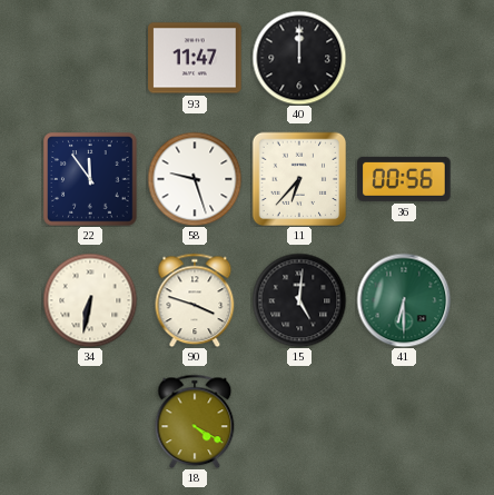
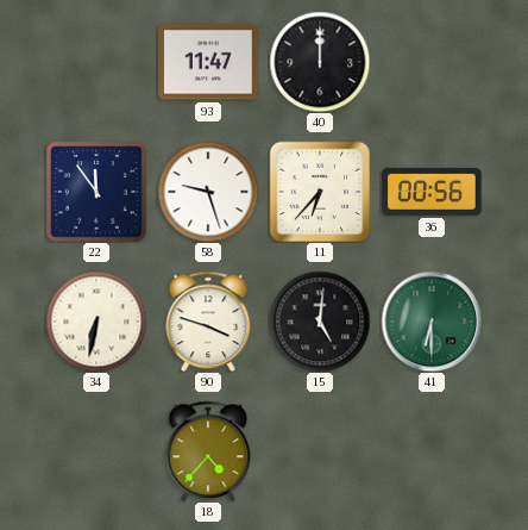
18: 4:20 -> 4:37 (208, 451)
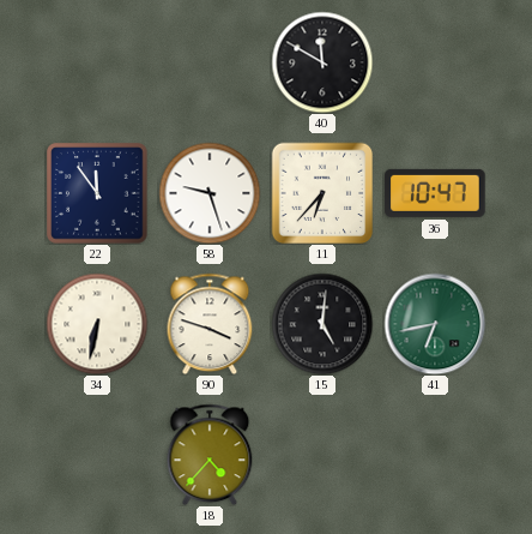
93: 11:47 -> none (208, 62)
40: 12:00 -> 11:50 (322, 62)
36: 00:56 -> 10:47 (435, 193)
41: 6:30 -> 6:43 (435, 324)
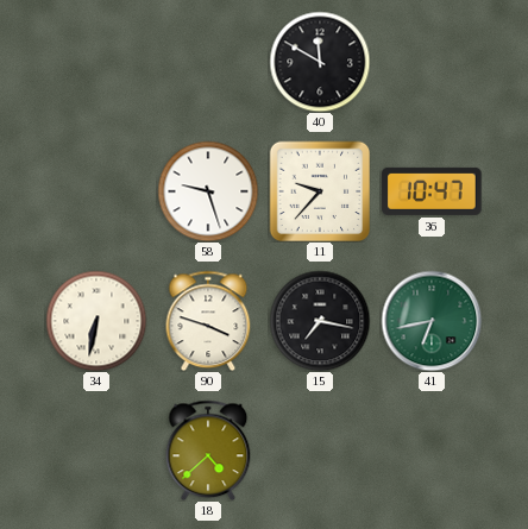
22: 11:54 -> none (97, 193)
11: 6:37 -> 9:37 (320, 191)
15: 5:01 -> 7:17 (320, 321)
18: 4:37 -> 4:38 (208, 451)
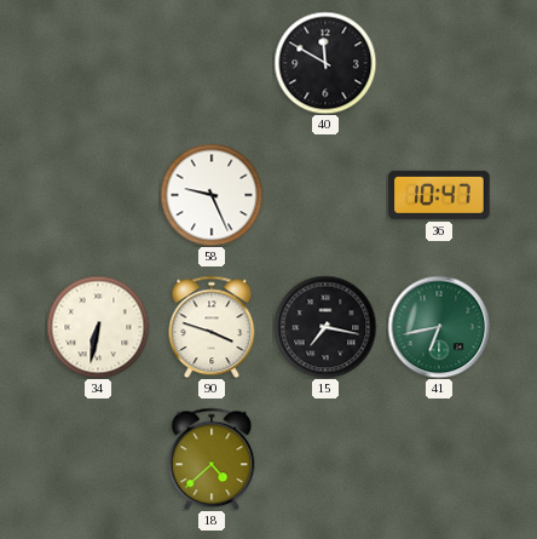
58: 9:27 -> 9:26 (212, 195)
11: 9:37 -> none (320, 191)
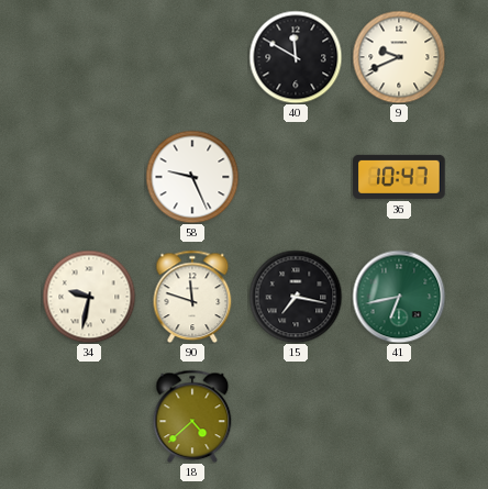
9: none -> 9:41 (399, 57)
34: 6:32 -> 9:32 (89, 297)
90: 3:48 -> 11:48 (192, 297)
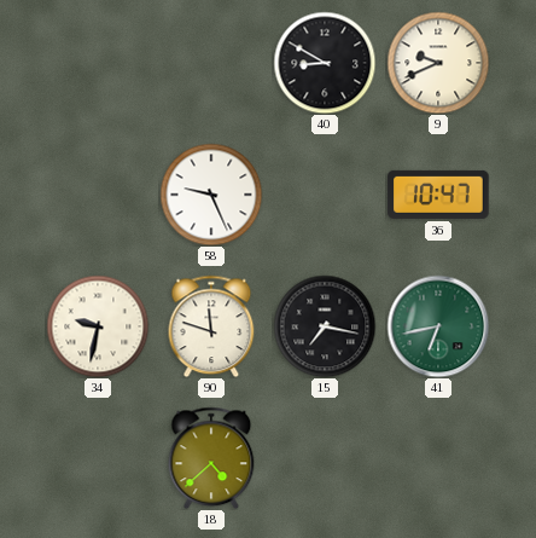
40: 11:50 -> 8:50 (325, 63)
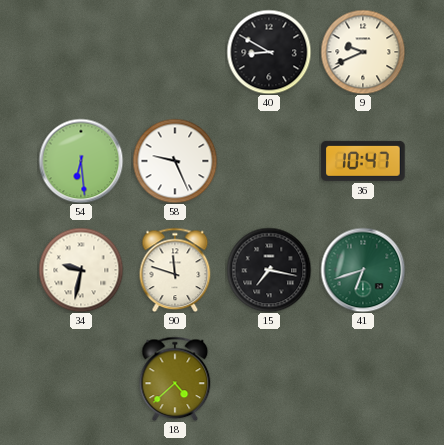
54: none -> 6:29 (81, 161)
41: 6:43 -> 6:42 (363, 270)
